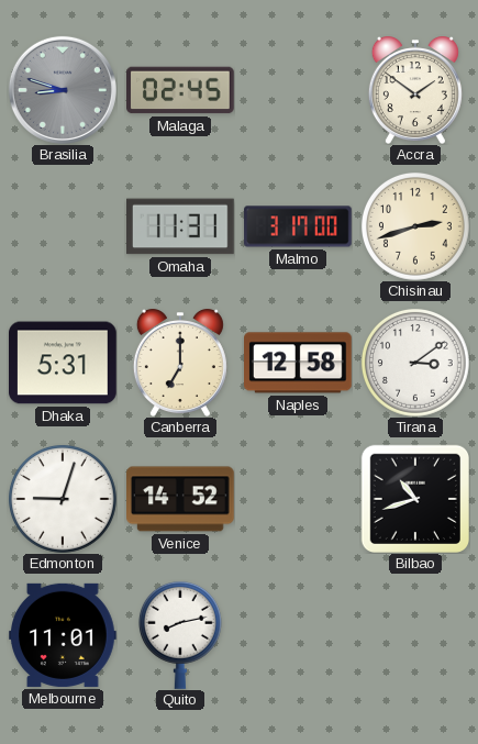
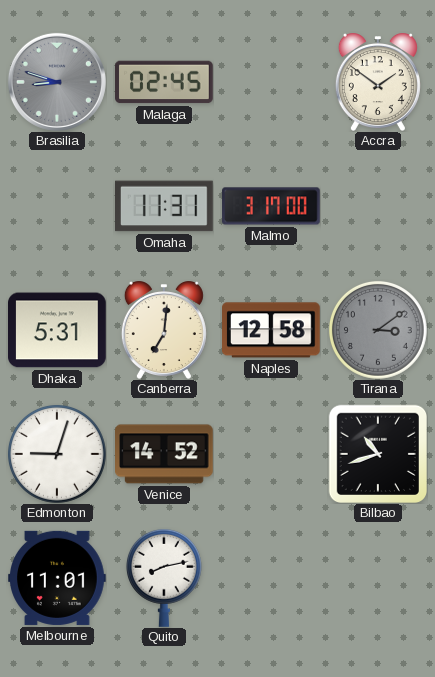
Chisinau: 2:42 -> none (415, 226)
Canberra: 7:00 -> 7:01 (164, 330)
Tirana dial: white -> grey (378, 330)
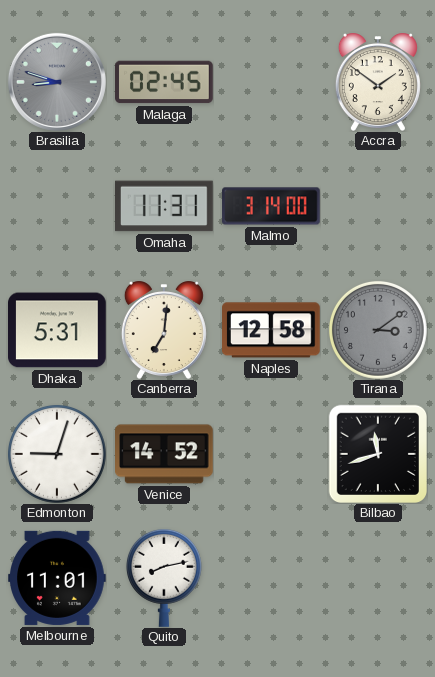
Malmo: 3:17 -> 3:14 (271, 206)
Bilbao: 10:42 -> 11:42 (377, 453)
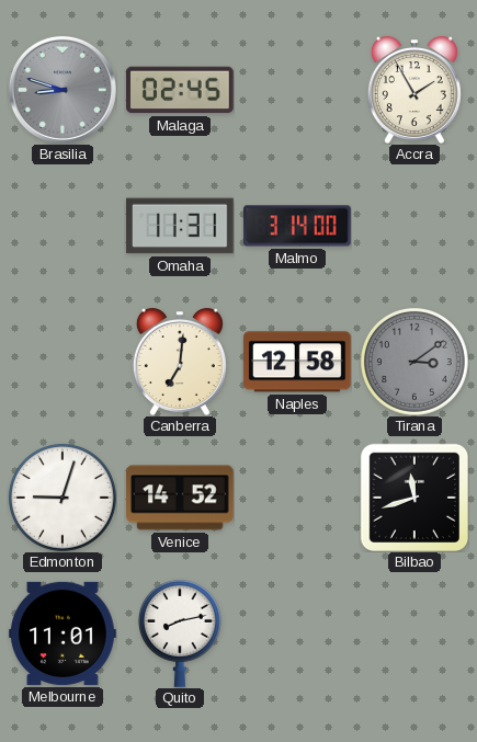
Accra: 1:51 -> 1:55 (414, 90)
Dhaka: 5:31 -> none (58, 330)
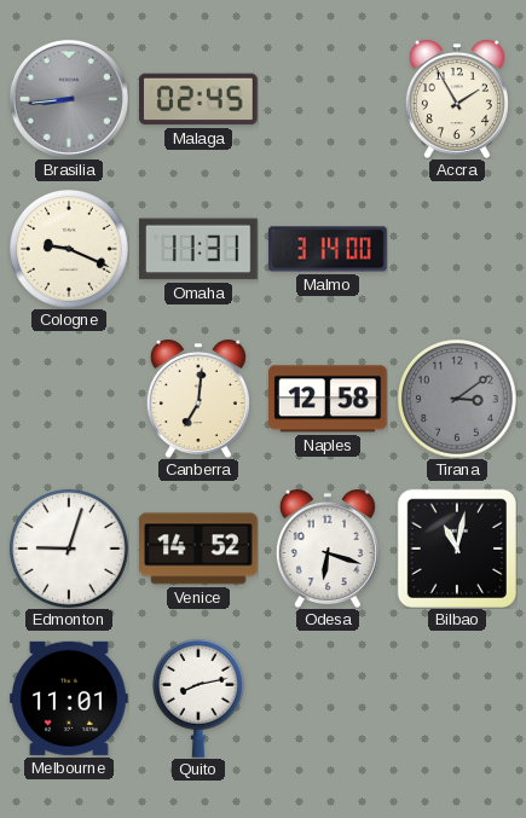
Brasilia: 8:48 -> 8:44 (69, 99)
Cologne: none -> 9:19 (69, 249)
Odesa: none -> 6:18 (328, 549)
Bilbao: 11:42 -> 11:02 (456, 547)
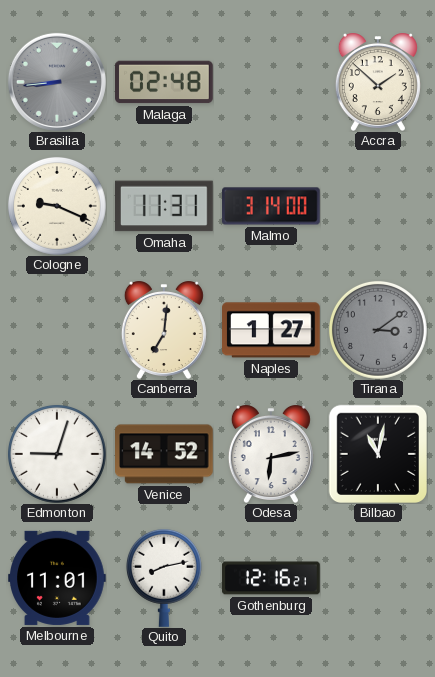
Malaga: 02:45 -> 02:48 (165, 82)
Accra: 1:55 -> 1:52 (378, 82)
Naples: 12:58 -> 1:27 (272, 330)
Odesa: 6:18 -> 6:13 (271, 454)
Gothenburg: none -> 12:16 (271, 578)
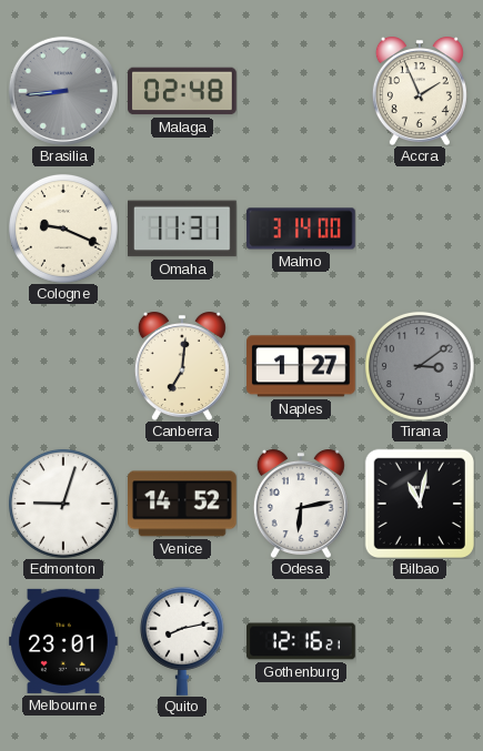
Accra: 1:52 -> 1:56 (420, 91)
Melbourne: 11:01 -> 23:01 (64, 641)
